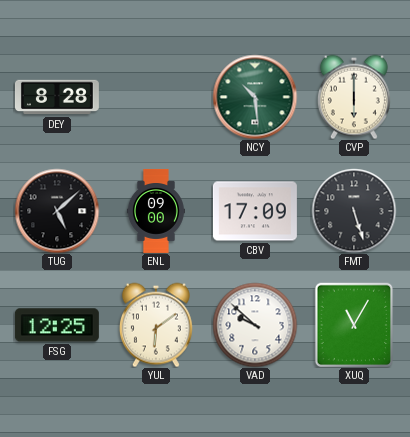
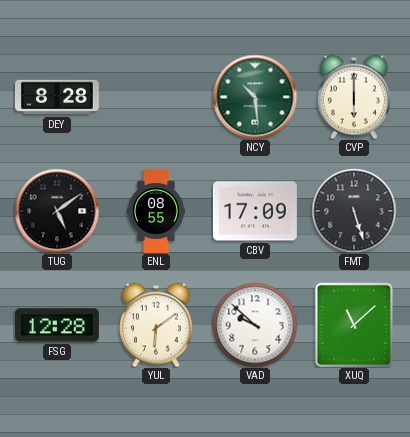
TUG: 5:08 -> 5:09 (57, 211)
ENL: 09:00 -> 08:55 (156, 211)
FSG: 12:25 -> 12:28 (57, 325)
XUQ: 11:05 -> 11:08 (354, 325)
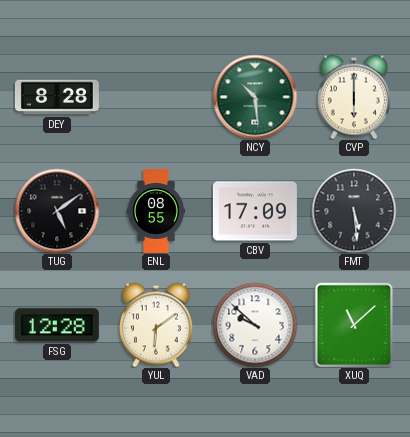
FMT: 5:27 -> 5:29 (354, 211)
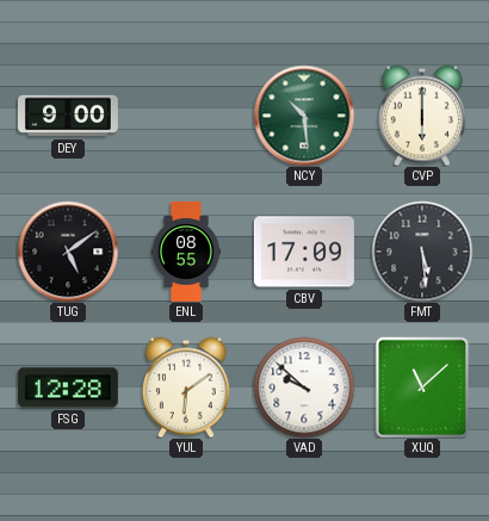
DEY: 8:28 -> 9:00 (68, 116)
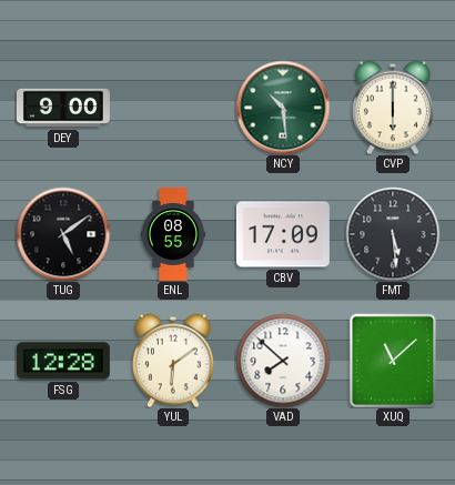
VAD: 9:52 -> 7:52 (283, 361)
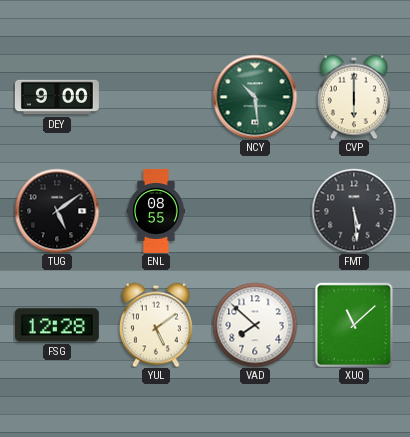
CBV: 17:09 -> none (283, 234)
YUL: 6:09 -> 5:09 (156, 325)
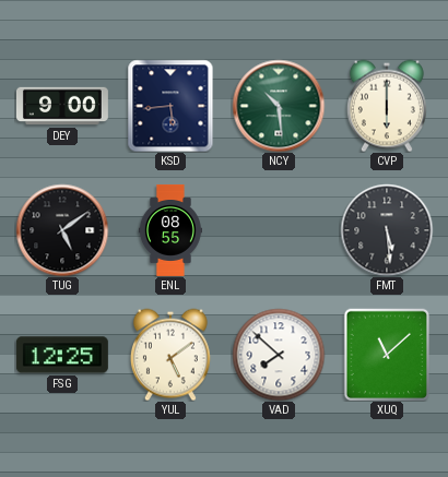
KSD: none -> 5:44 (170, 106)
FSG: 12:28 -> 12:25 (62, 355)
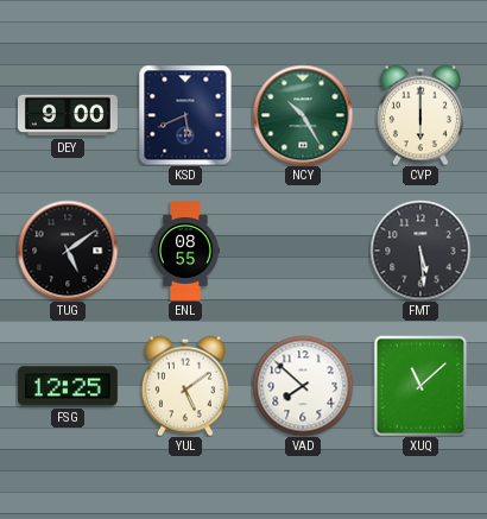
KSD: 5:44 -> 5:41 (185, 115)
NCY: 10:29 -> 10:25 (303, 115)
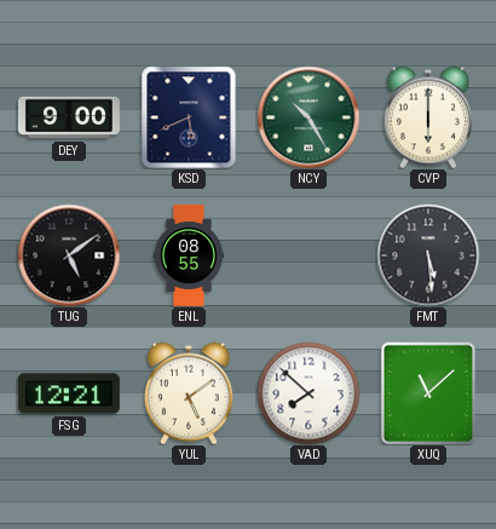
FSG: 12:25 -> 12:21 (69, 393)
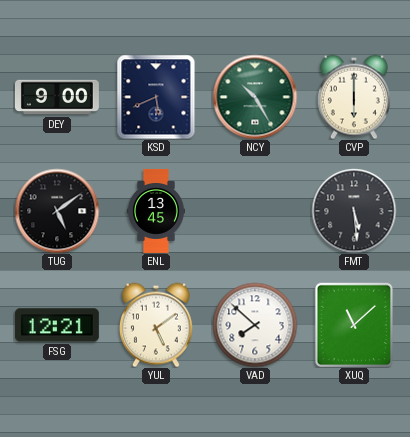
ENL: 08:55 -> 13:45 (156, 211)
